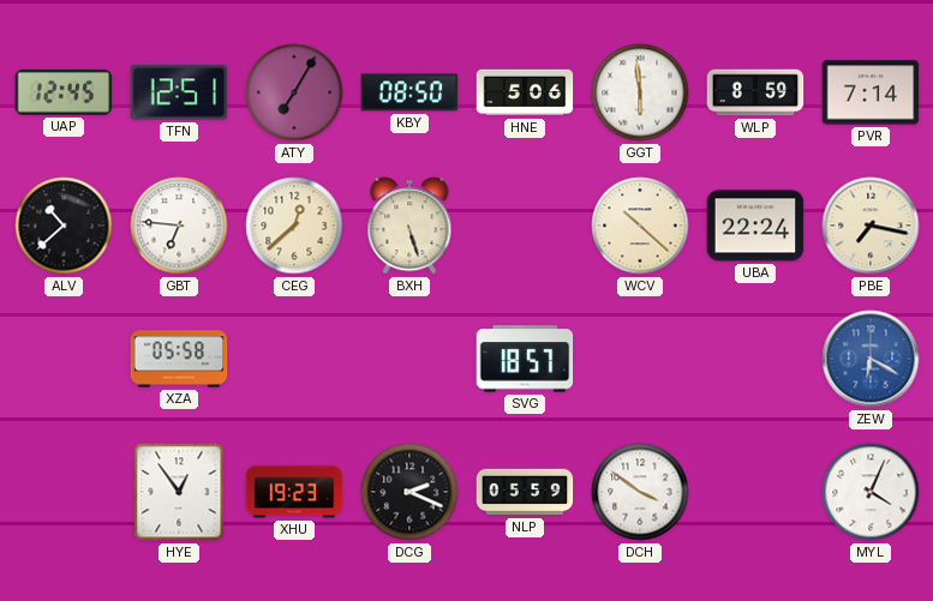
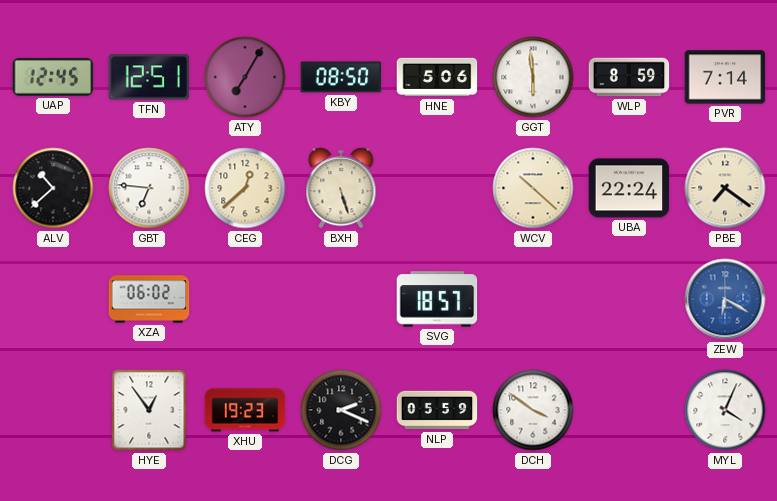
PBE: 7:17 -> 7:21 (725, 188)
XZA: 05:58 -> 06:02 (149, 299)
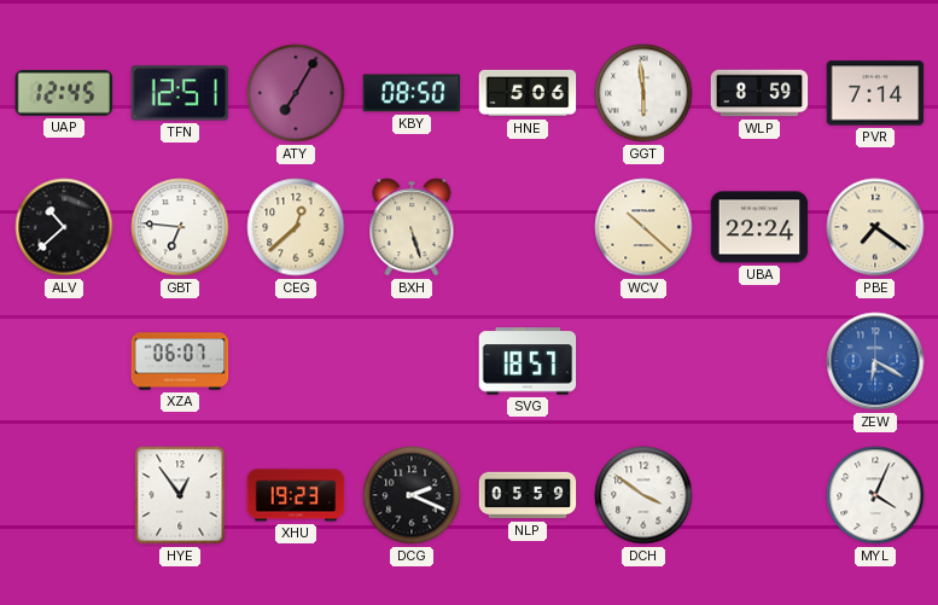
XZA: 06:02 -> 06:07 (180, 361)
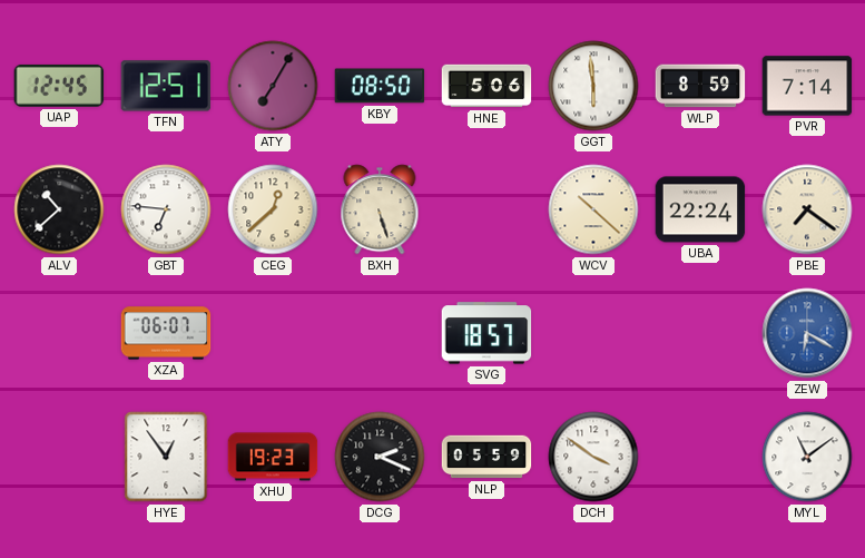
MYL: 4:04 -> 11:09 (807, 457)
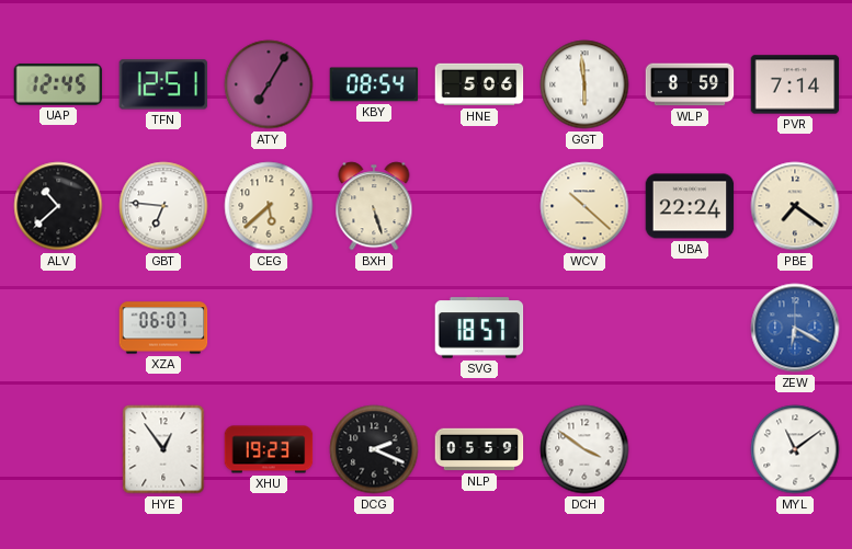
KBY: 08:50 -> 08:54 (374, 84)
CEG: 12:38 -> 5:38 (269, 206)
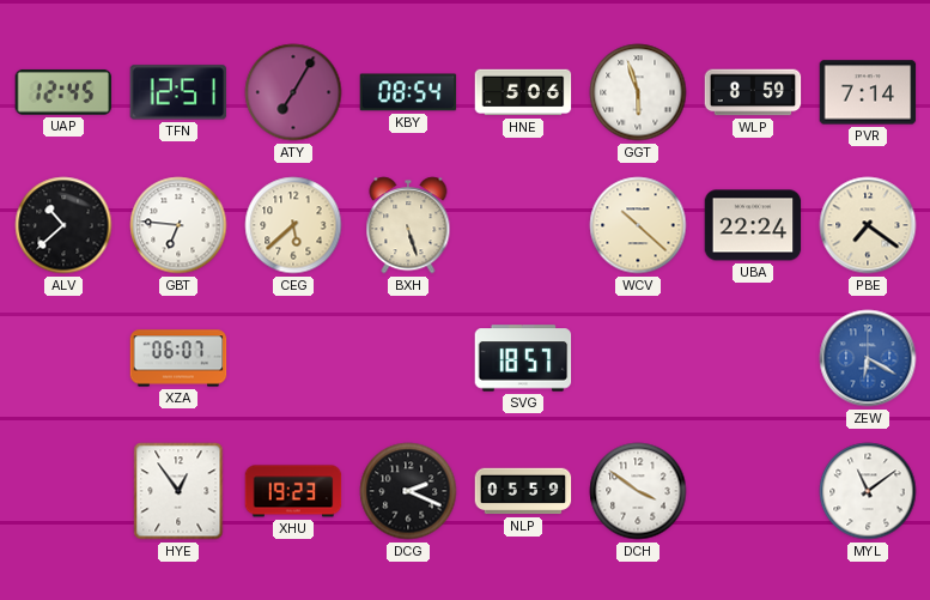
GGT: 5:59 -> 5:57 (638, 92)
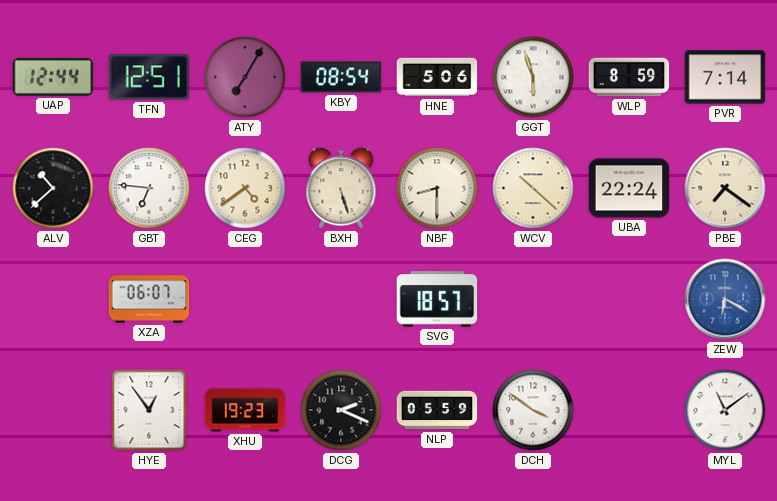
UAP: 12:45 -> 12:44 (53, 77)
CEG: 5:38 -> 4:39 (245, 188)
NBF: none -> 8:30 (437, 188)
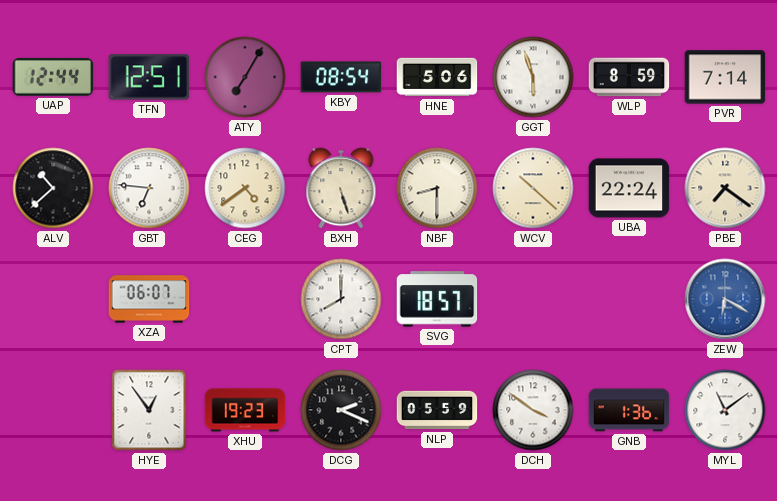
CPT: none -> 8:00 (341, 299)
GNB: none -> 1:36 (629, 410)
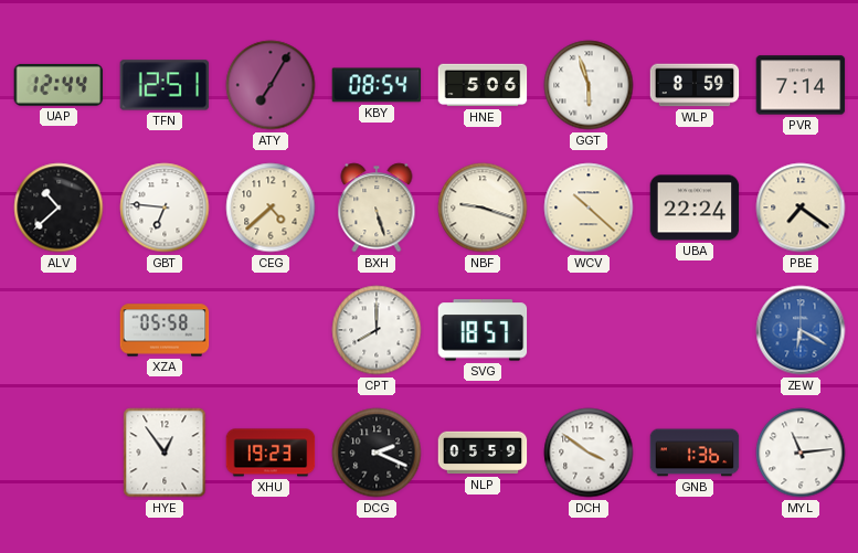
CEG: 4:39 -> 4:38 (271, 208)
NBF: 8:30 -> 9:18 (483, 208)
XZA: 06:07 -> 05:58 (165, 330)
MYL: 11:09 -> 11:14 (801, 453)
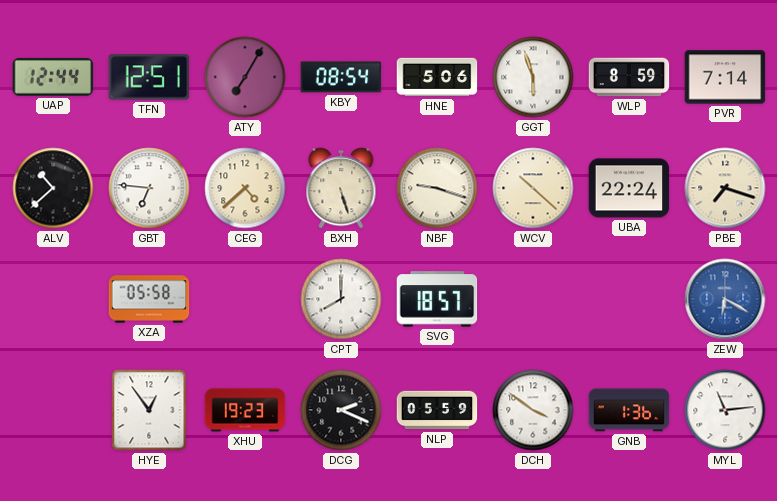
PBE: 7:21 -> 7:18 (725, 188)
